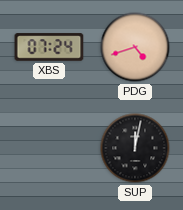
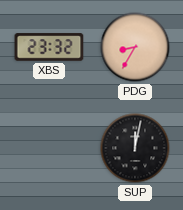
XBS: 07:24 -> 23:32 (49, 47)
PDG: 4:42 -> 8:35 (135, 47)
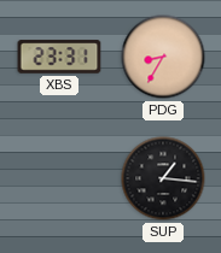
XBS: 23:32 -> 23:31 (59, 57)
SUP: 12:02 -> 1:16 (163, 178)
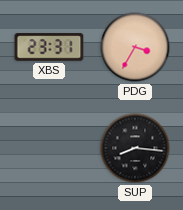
PDG: 8:35 -> 3:35 (135, 47)
SUP: 1:16 -> 8:16 (135, 148)
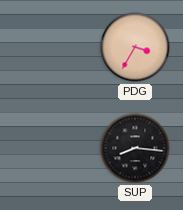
XBS: 23:31 -> none (49, 47)
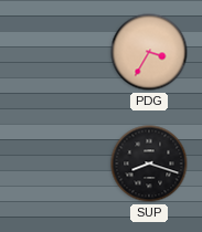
SUP: 8:16 -> 8:18 (149, 164)
